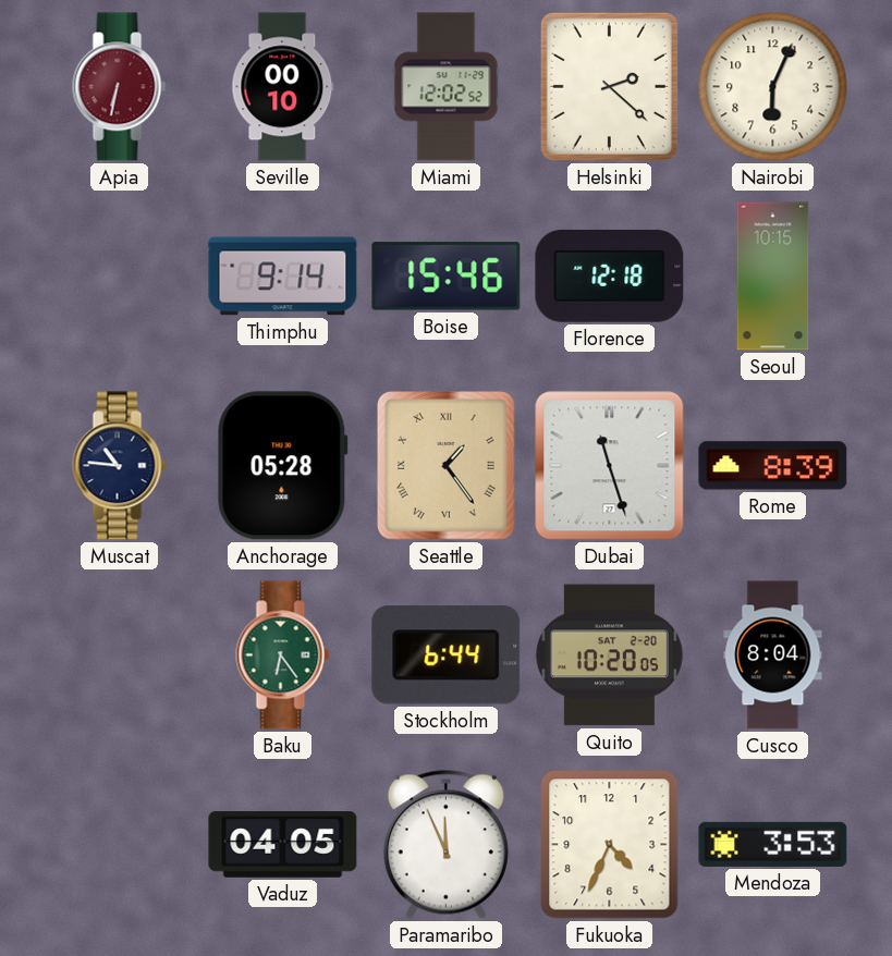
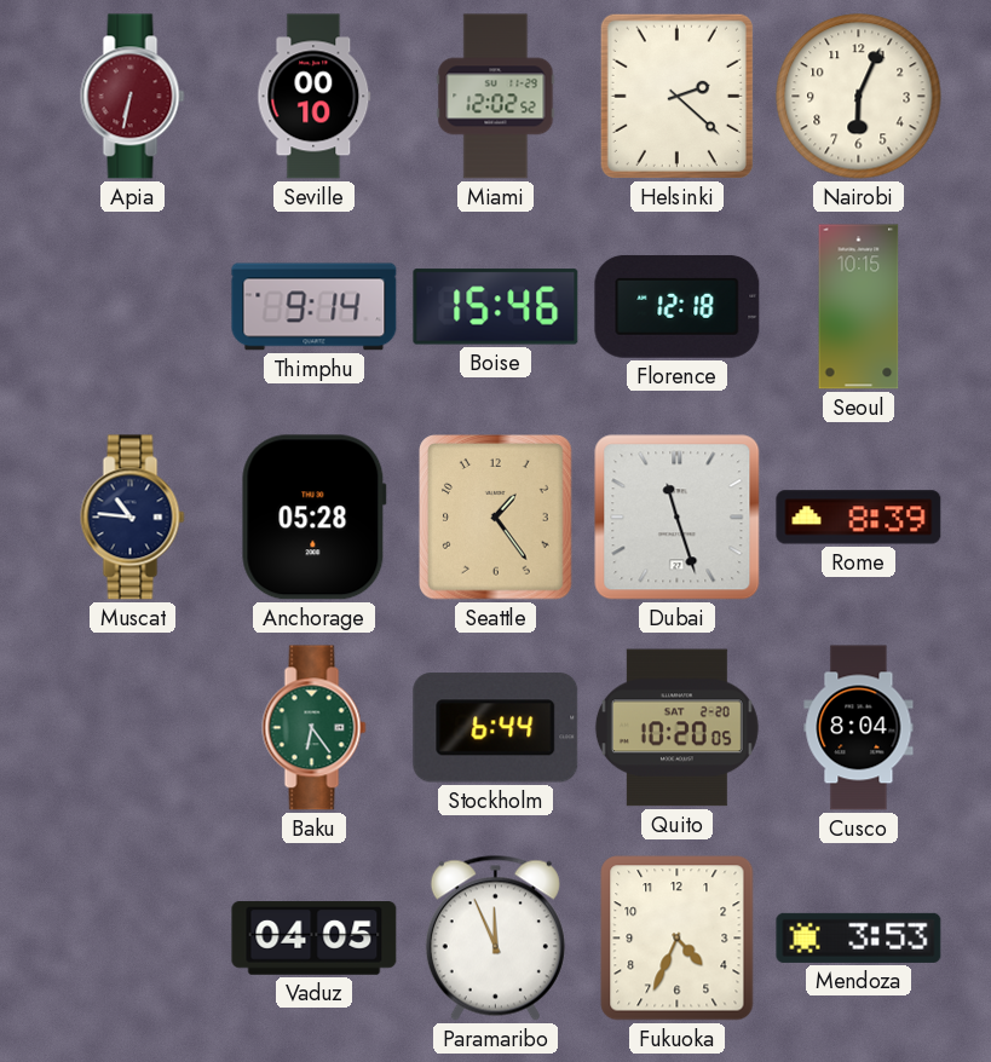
Seattle numerals: Roman -> Arabic (496, 518)
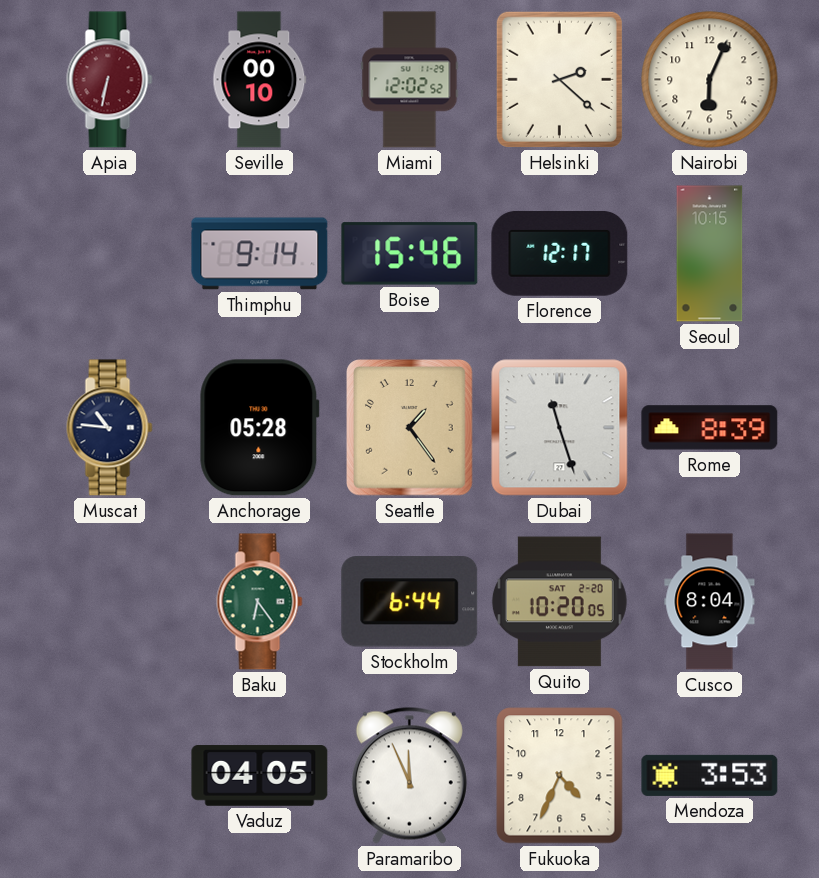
Florence: 12:18 -> 12:17 (560, 253)
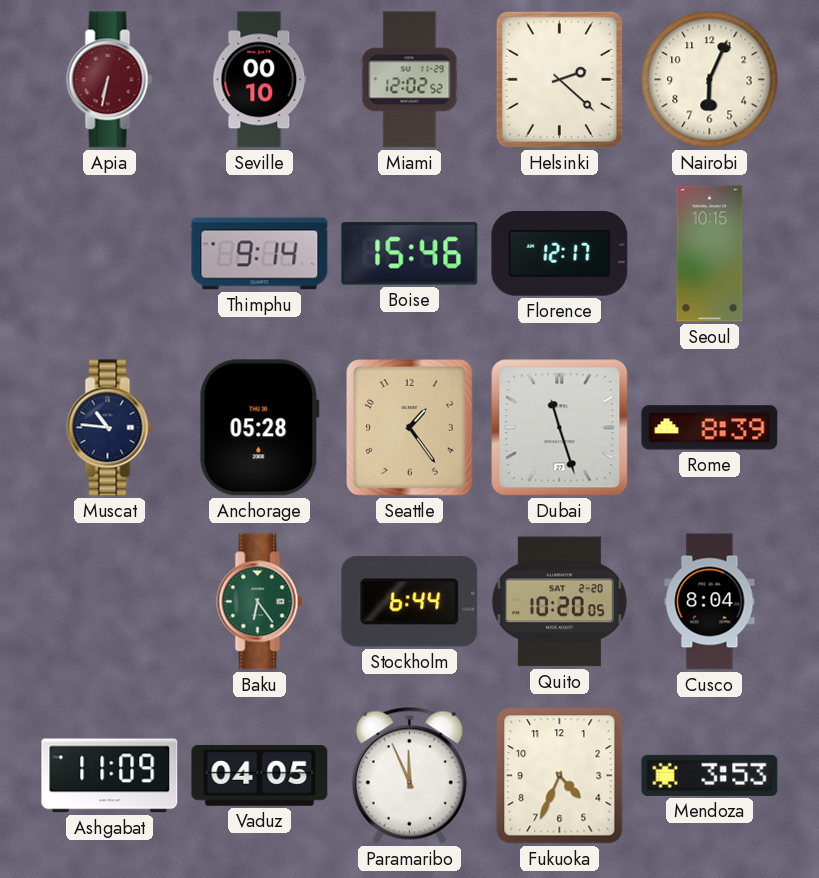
Ashgabat: none -> 11:09 (110, 776)
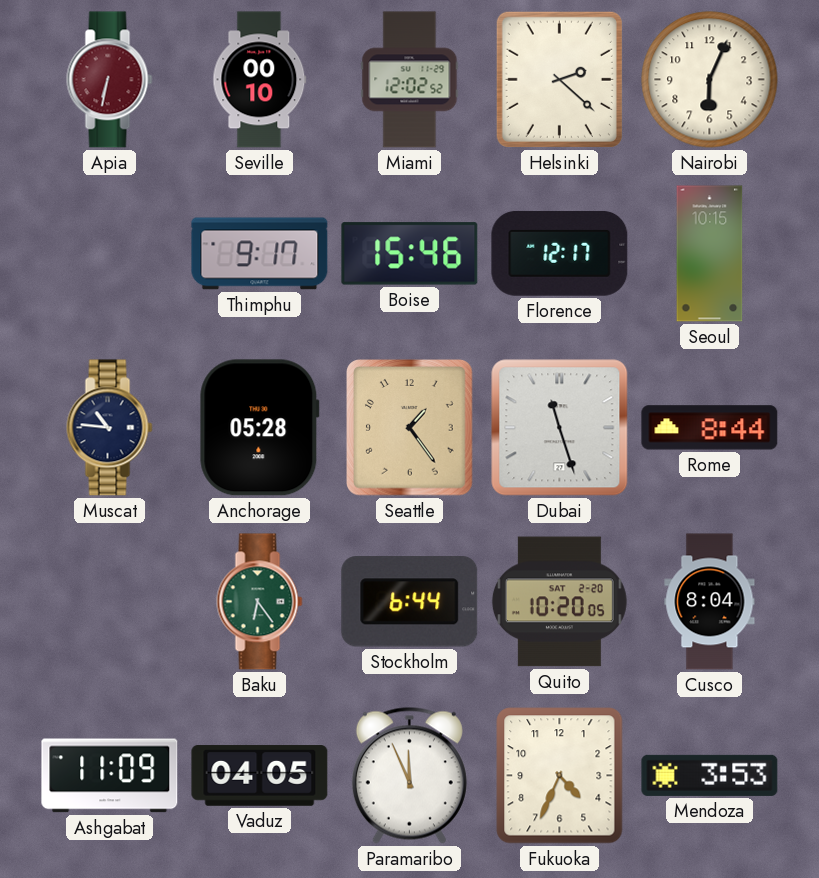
Thimphu: 9:14 -> 9:17 (260, 254)
Rome: 8:39 -> 8:44 (710, 428)
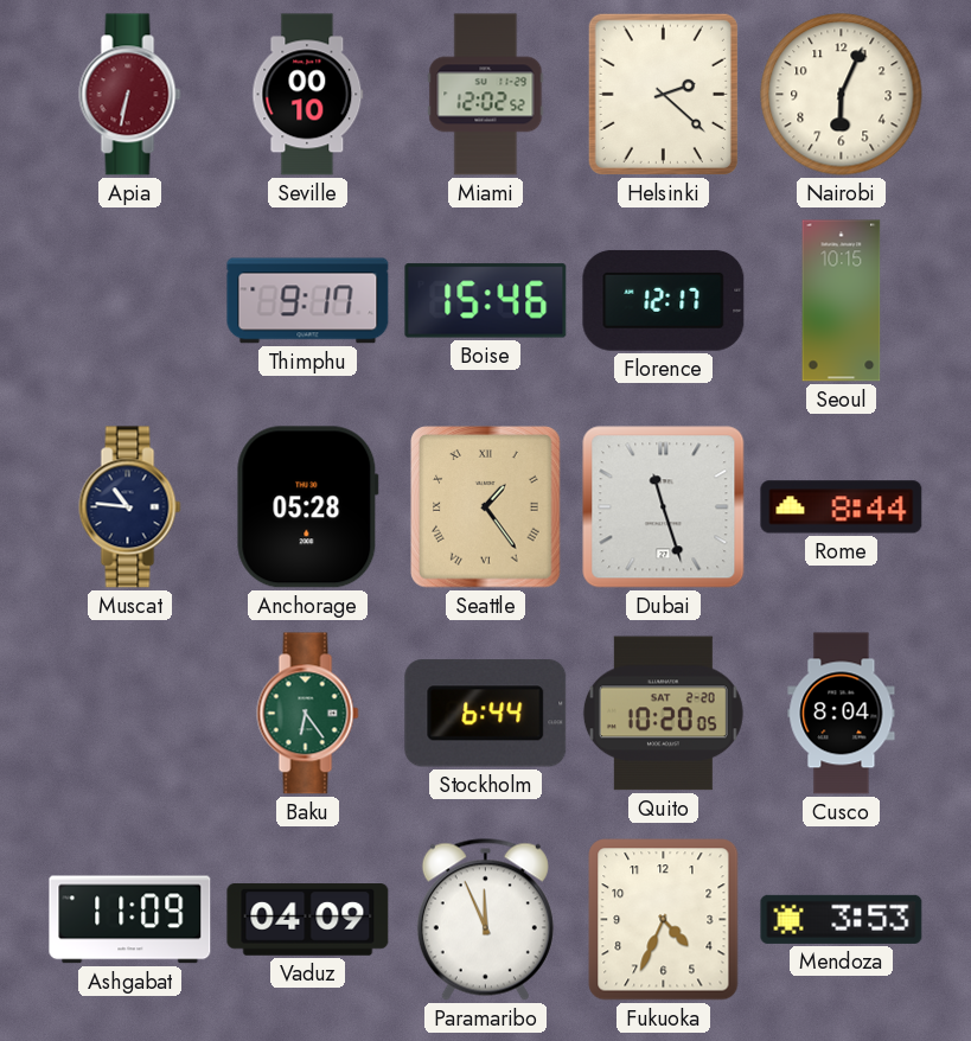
Seattle numerals: Arabic -> Roman (486, 507)
Vaduz: 04:05 -> 04:09 (308, 920)
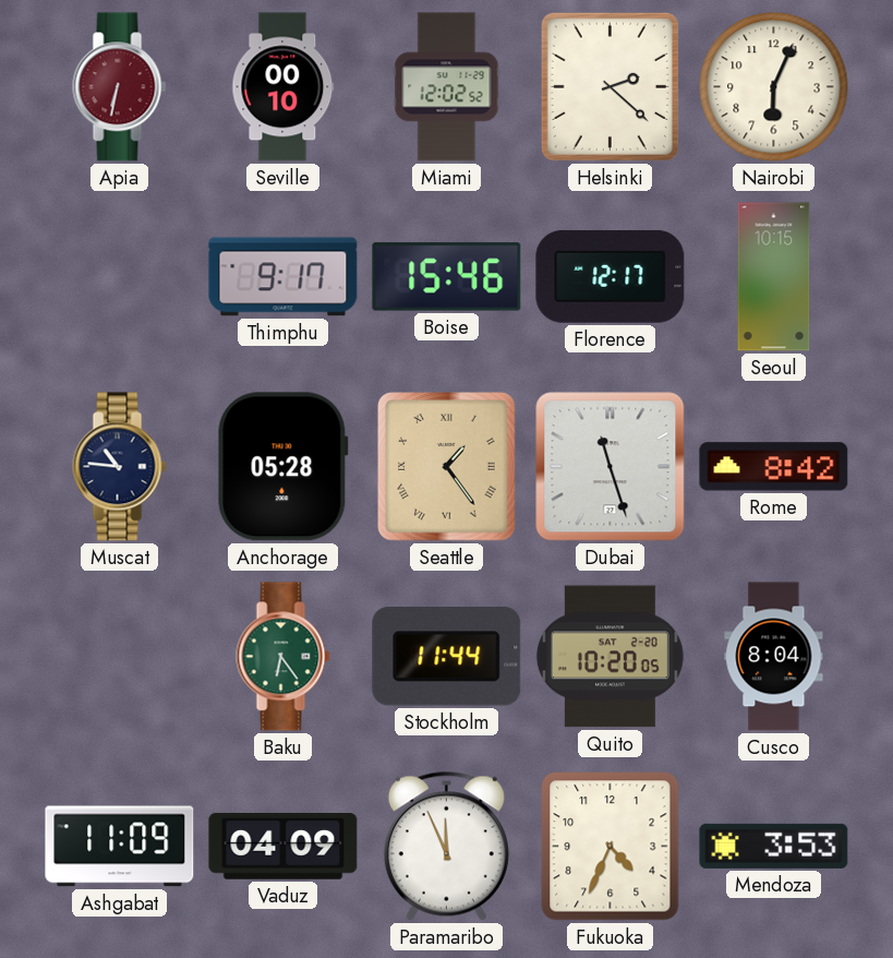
Rome: 8:44 -> 8:42 (774, 467)
Stockholm: 6:44 -> 11:44 (447, 657)
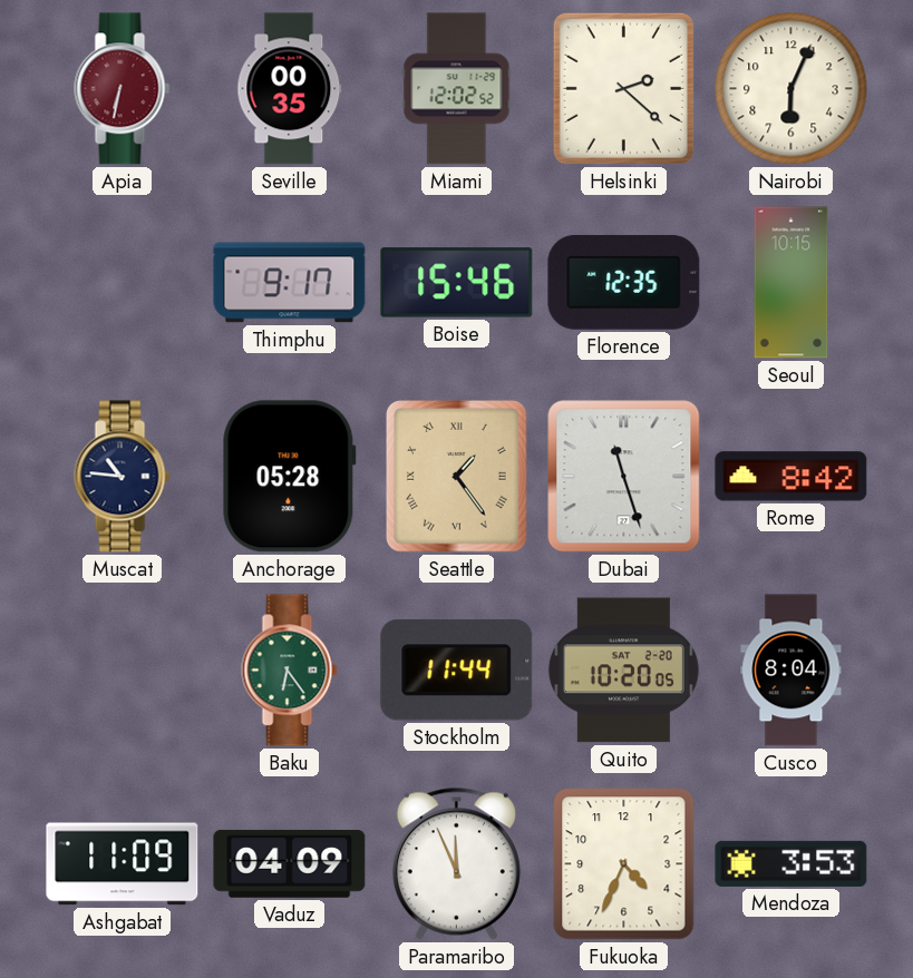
Seville: 00:10 -> 00:35 (290, 89)
Florence: 12:17 -> 12:35 (624, 282)
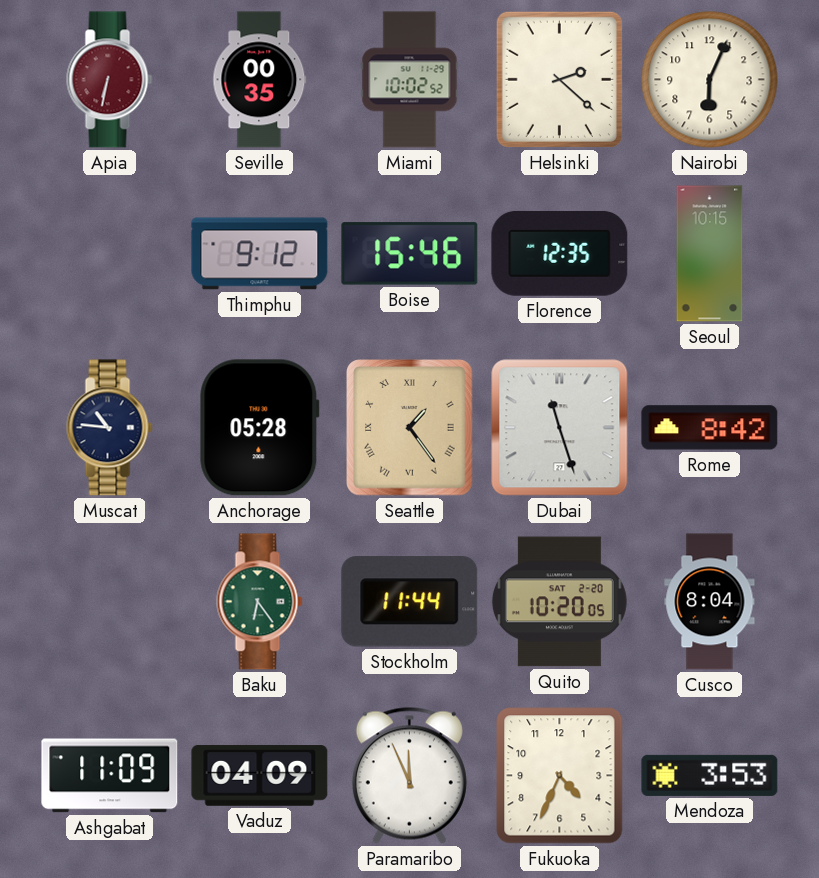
Miami: 12:02 -> 10:02 (410, 80)
Thimphu: 9:17 -> 9:12 (260, 254)
